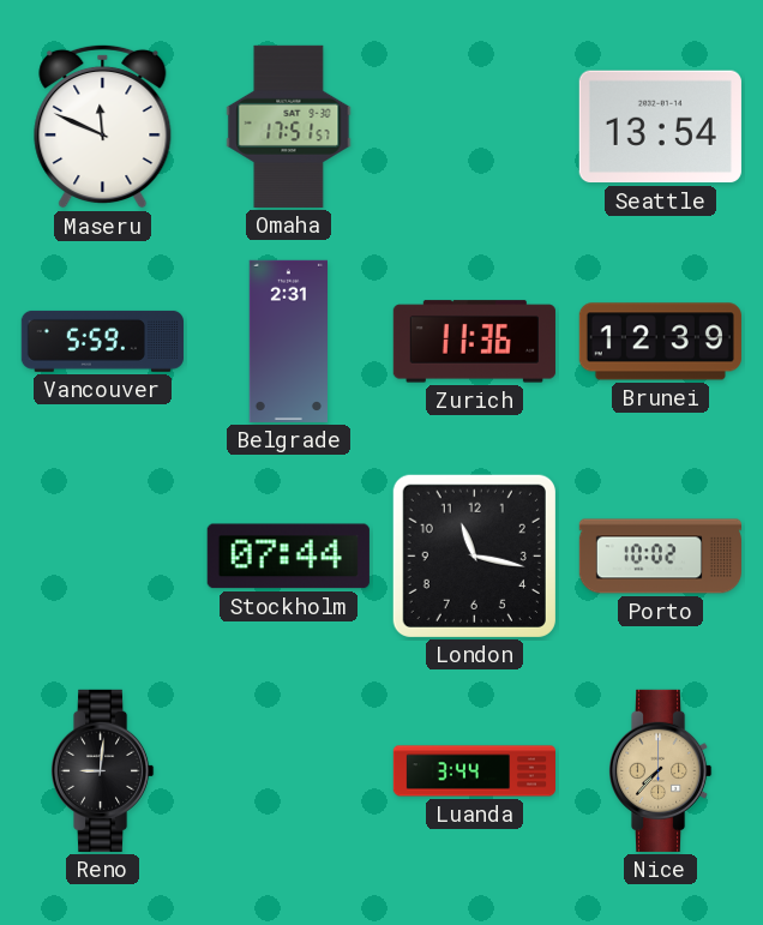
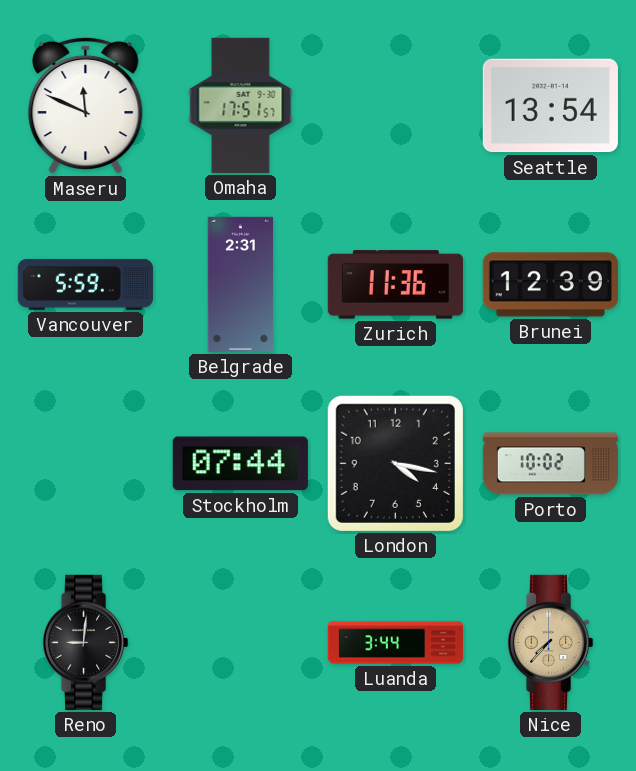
London: 11:17 -> 4:17 (395, 463)
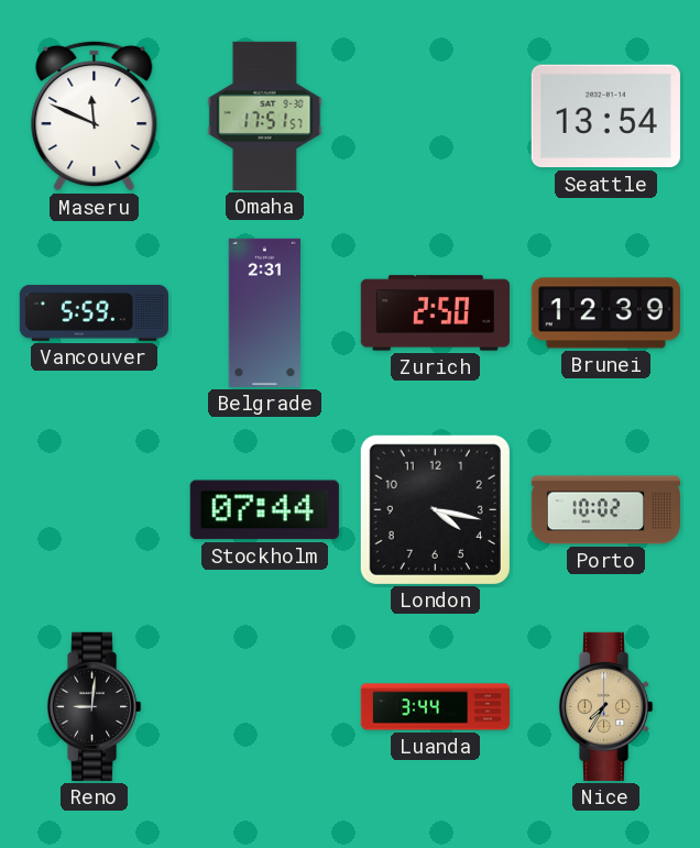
Zurich: 11:36 -> 2:50 (435, 313)
Nice: 7:37 -> 7:35 (605, 706)
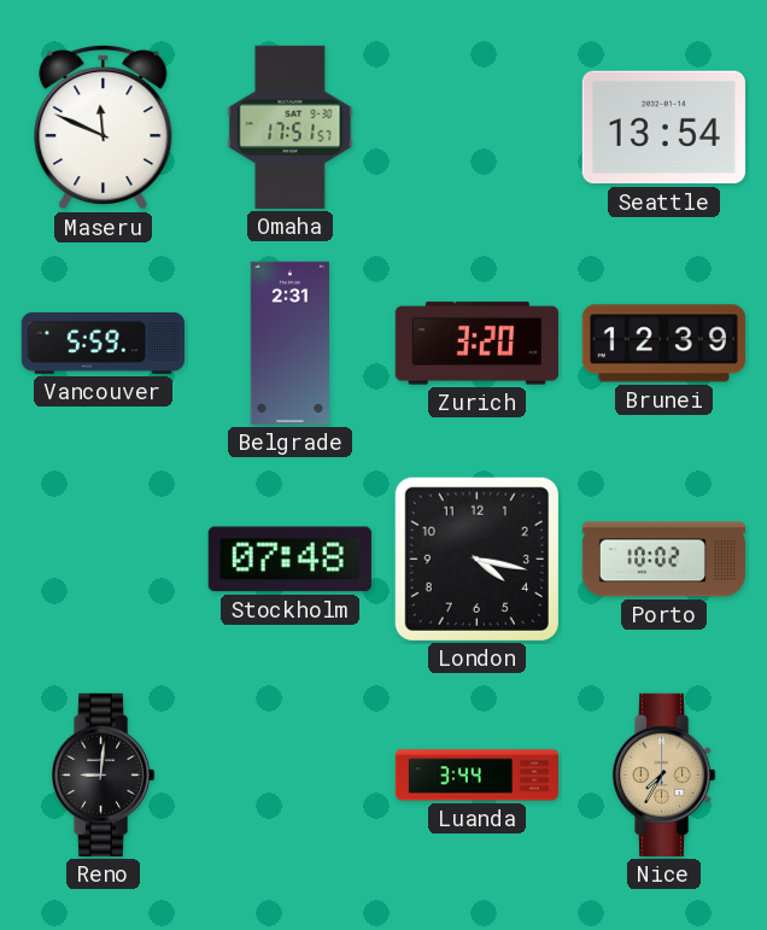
Zurich: 2:50 -> 3:20 (476, 344)
Stockholm: 07:44 -> 07:48 (289, 560)
